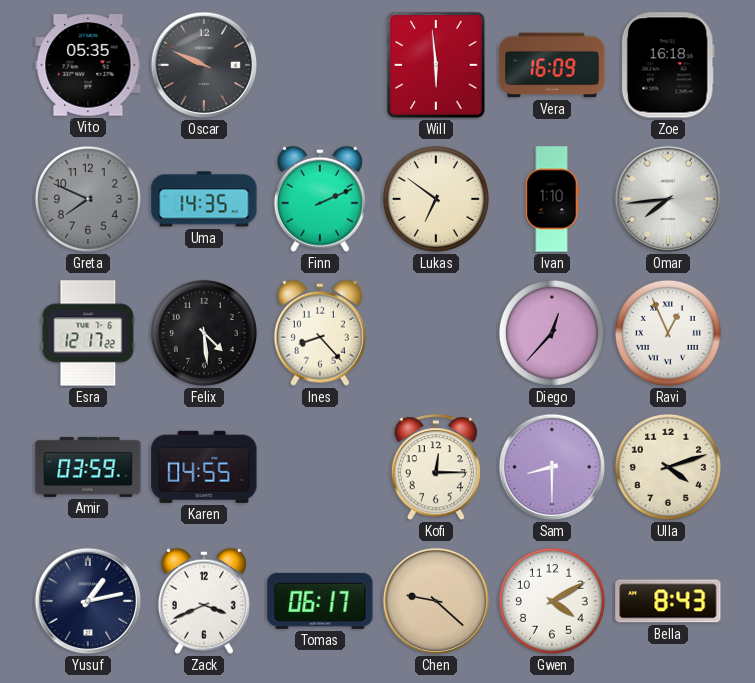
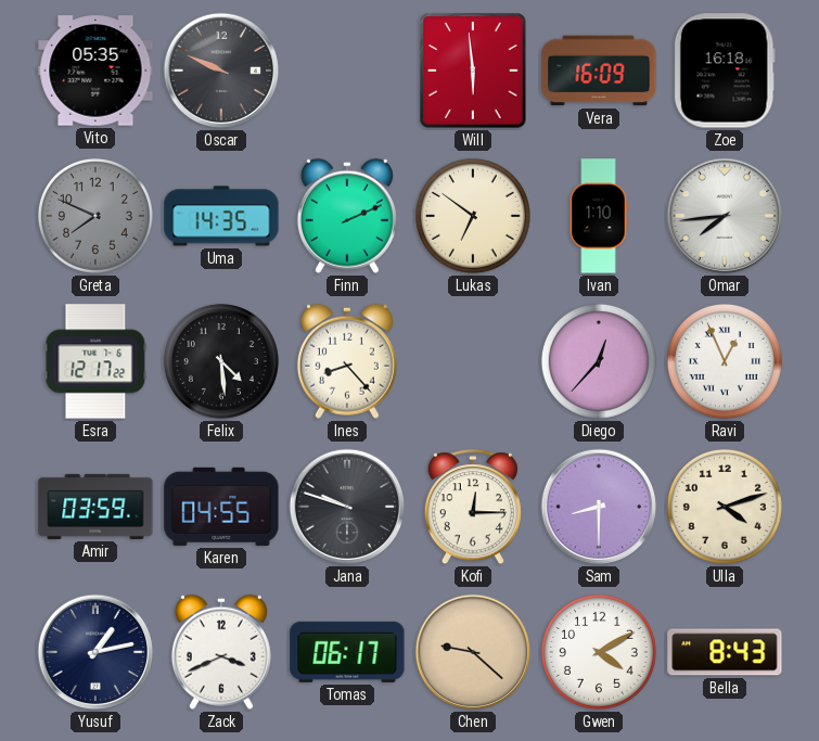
Jana: none -> 9:48 (347, 507)
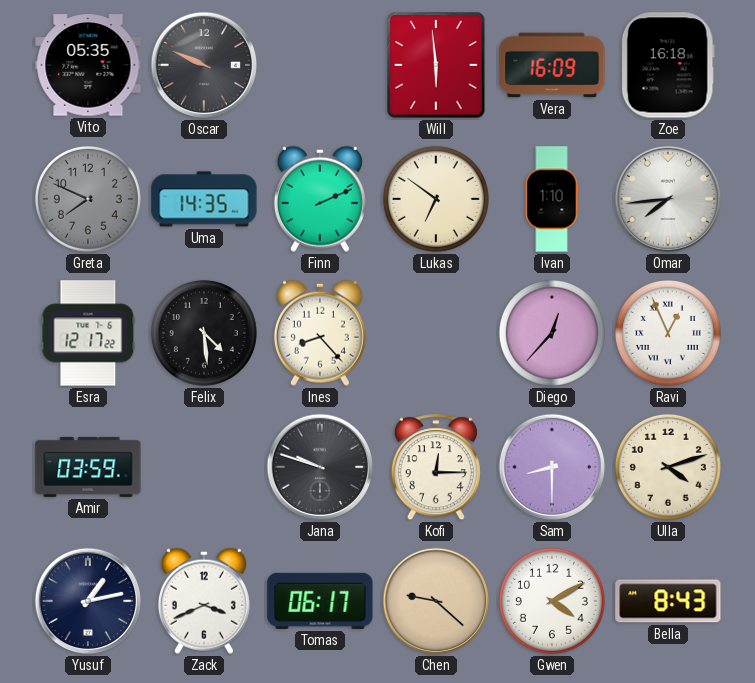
Karen: 04:55 -> none (221, 507)
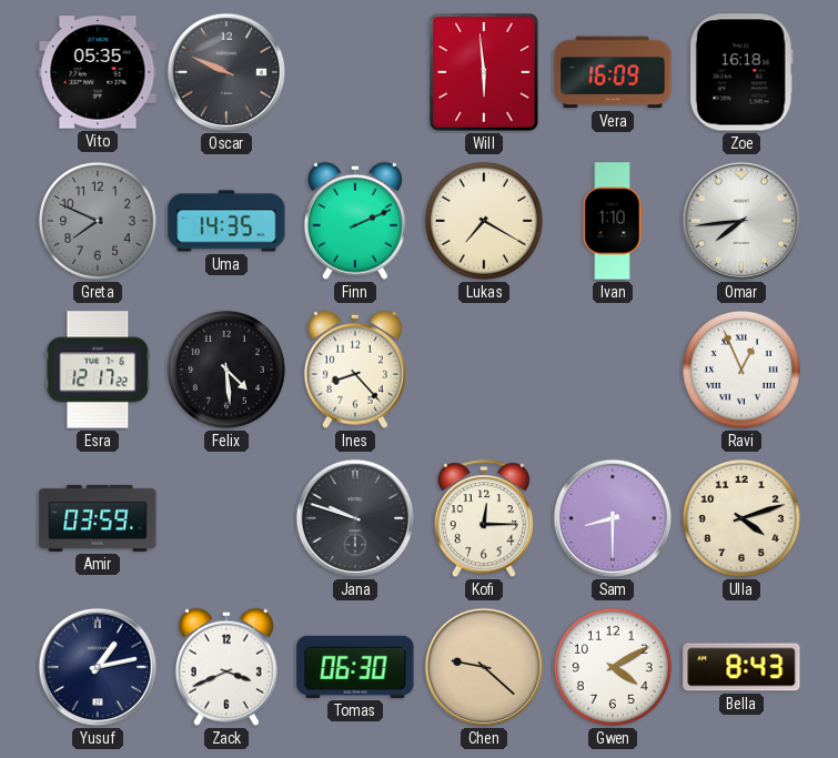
Lukas: 6:51 -> 7:20 (484, 221)
Diego: 12:37 -> none (552, 333)
Tomas: 06:17 -> 06:30 (355, 667)
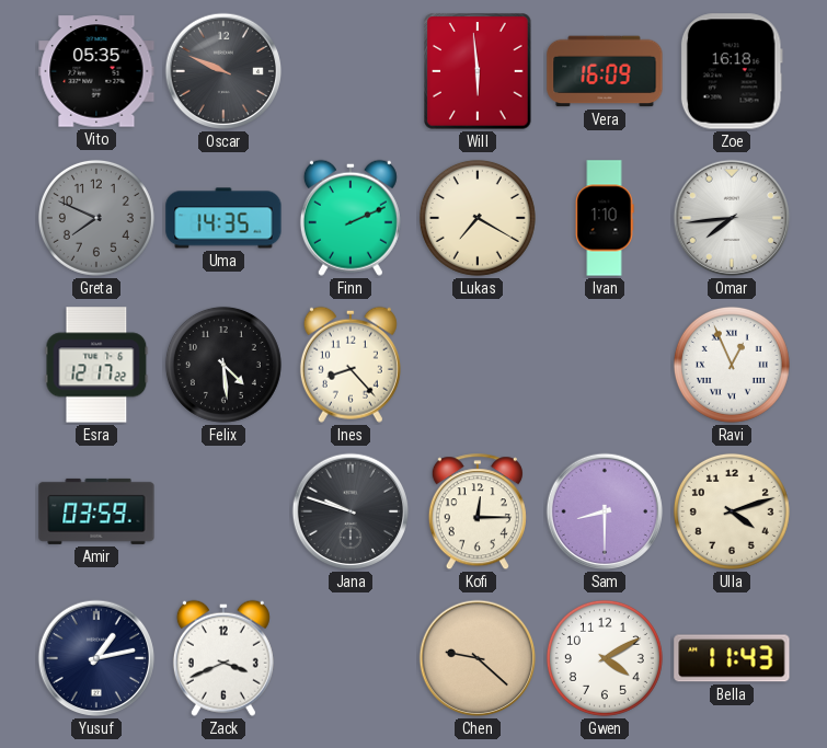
Tomas: 06:30 -> none (355, 667)
Bella: 8:43 -> 11:43 (732, 658)
